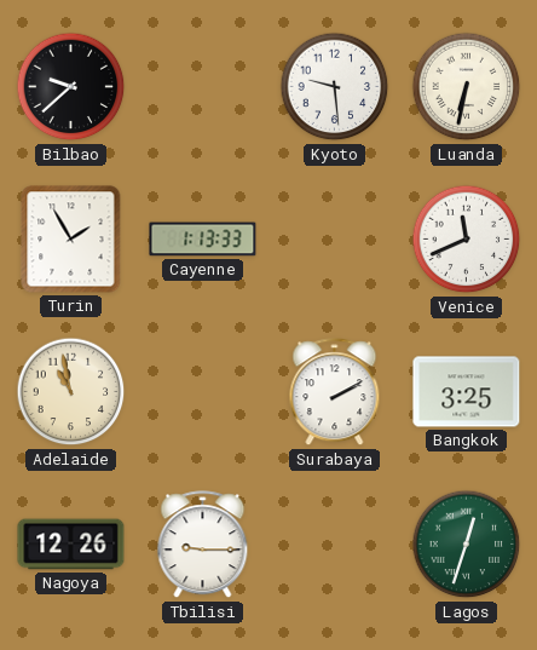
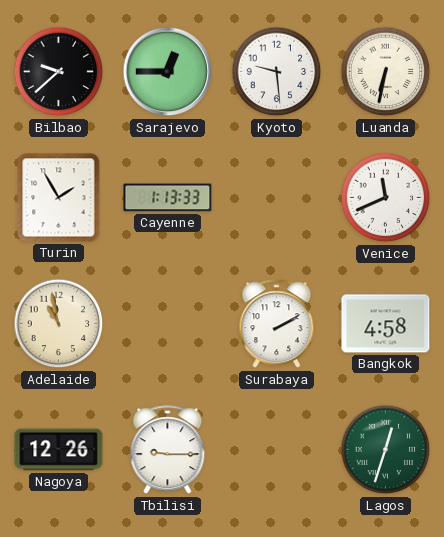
Sarajevo: none -> 12:45 (168, 72)
Bangkok: 3:25 -> 4:58 (386, 324)
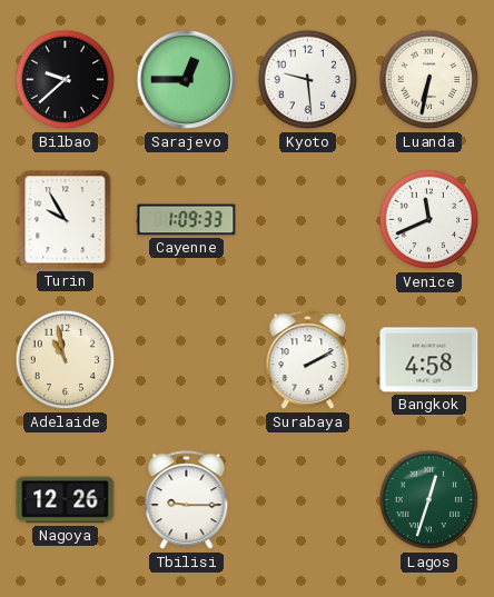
Turin: 1:55 -> 9:55 (66, 220)
Cayenne: 1:13 -> 1:09 (187, 220)
